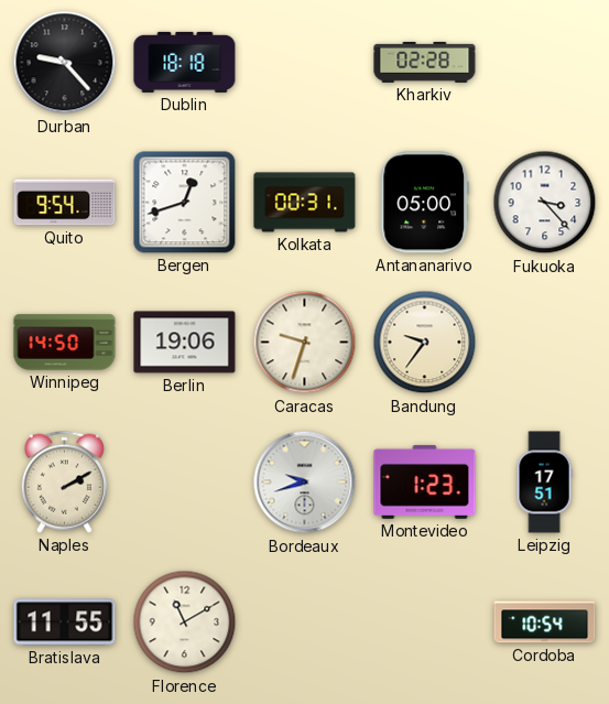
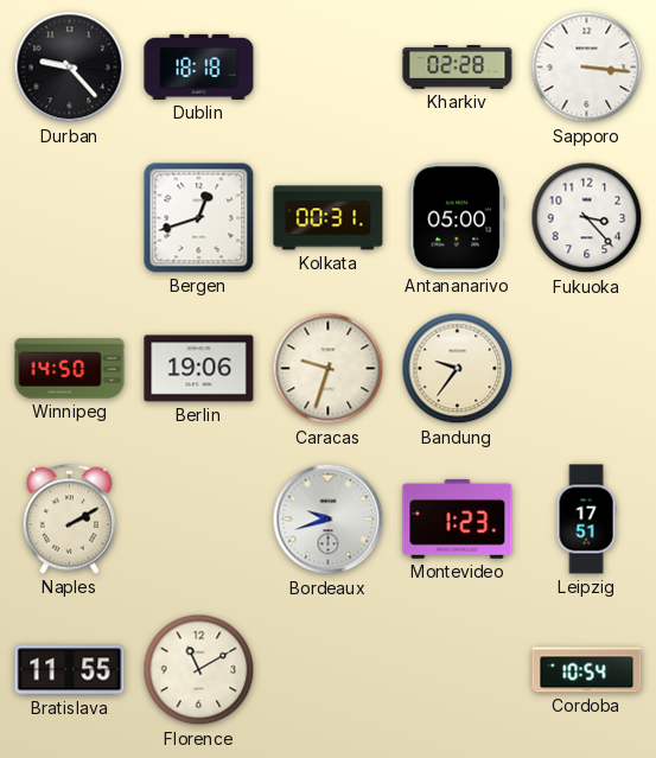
Sapporo: none -> 3:16 (587, 68)
Quito: 9:54 -> none (65, 203)
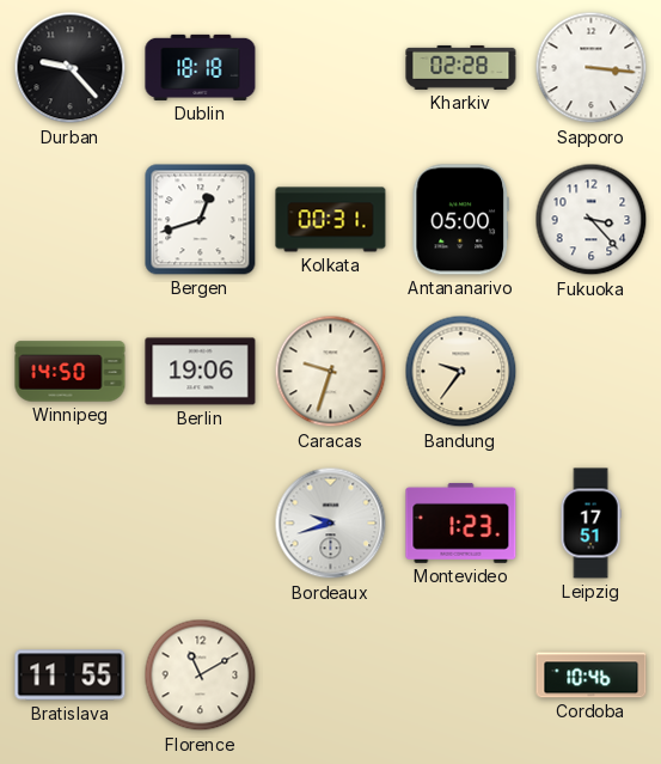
Naples: 2:10 -> none (69, 518)
Cordoba: 10:54 -> 10:46 (592, 676)
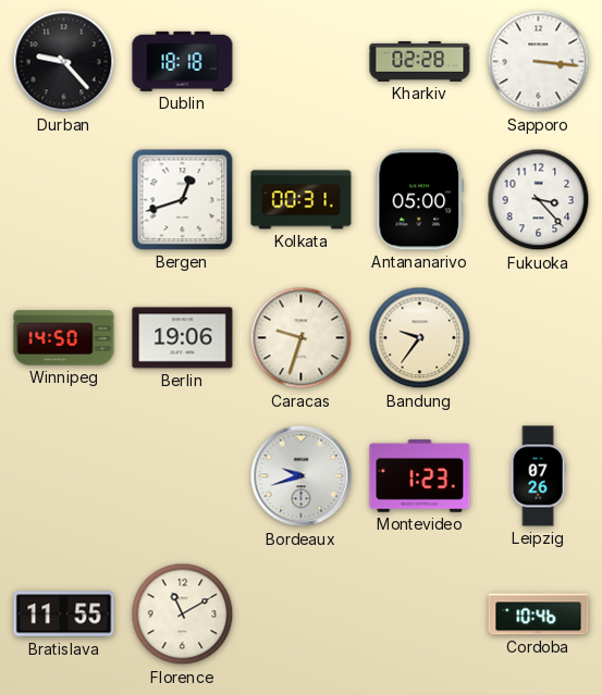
Leipzig: 17:51 -> 07:26 (538, 476)
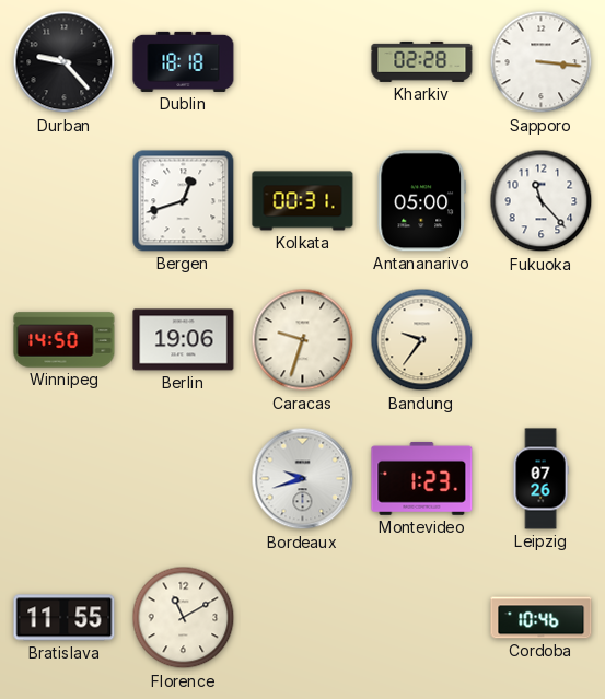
Fukuoka: 3:23 -> 11:23 (542, 201)
